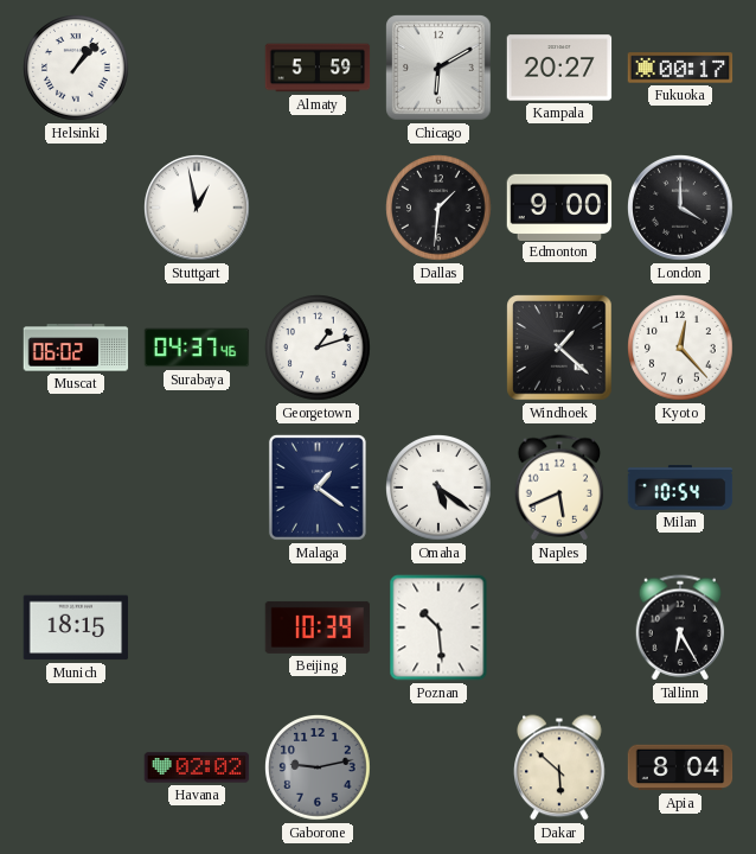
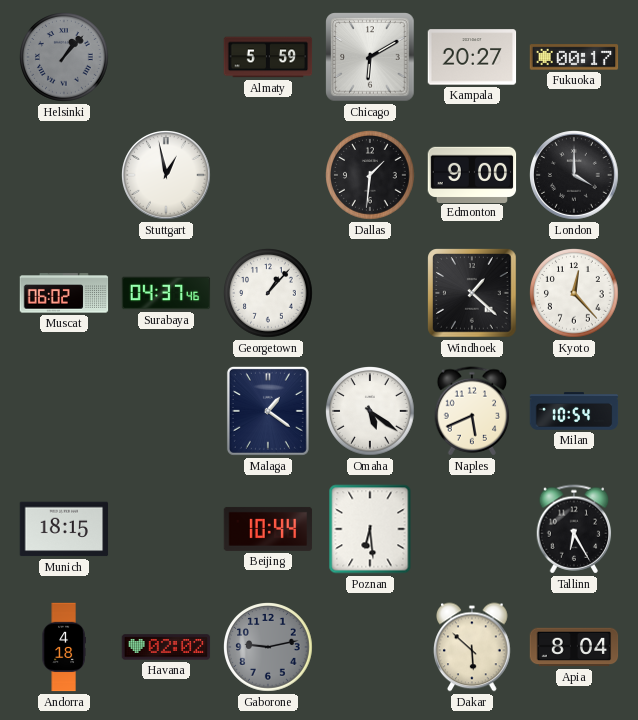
Helsinki dial: white -> grey (65, 58)
Georgetown: 1:12 -> 1:07 (269, 294)
Beijing: 10:39 -> 10:44 (268, 529)
Poznan: 10:29 -> 6:29 (370, 529)
Andorra: none -> 4:18 (64, 647)
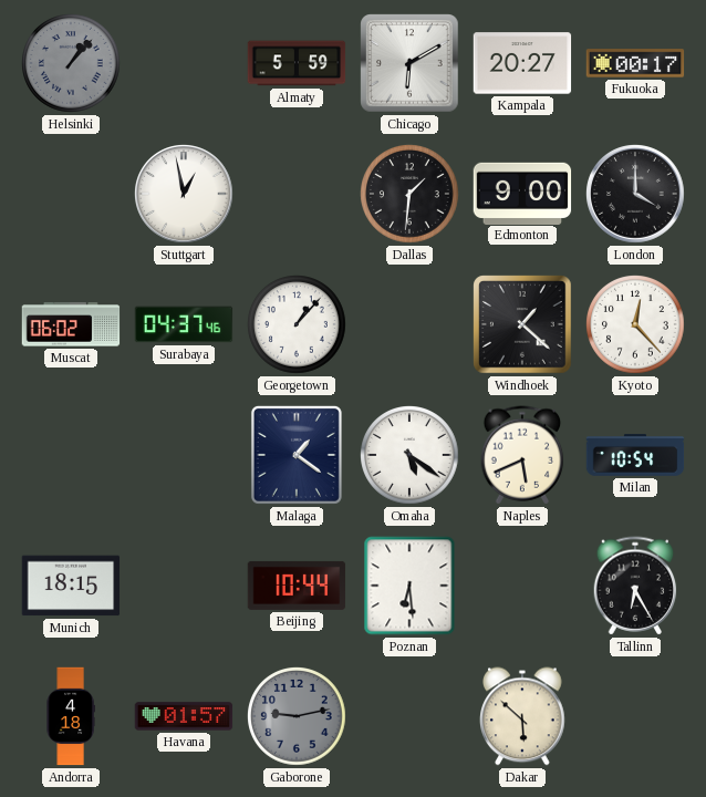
Havana: 02:02 -> 01:57 (184, 716)
Apia: 8:04 -> none (574, 647)
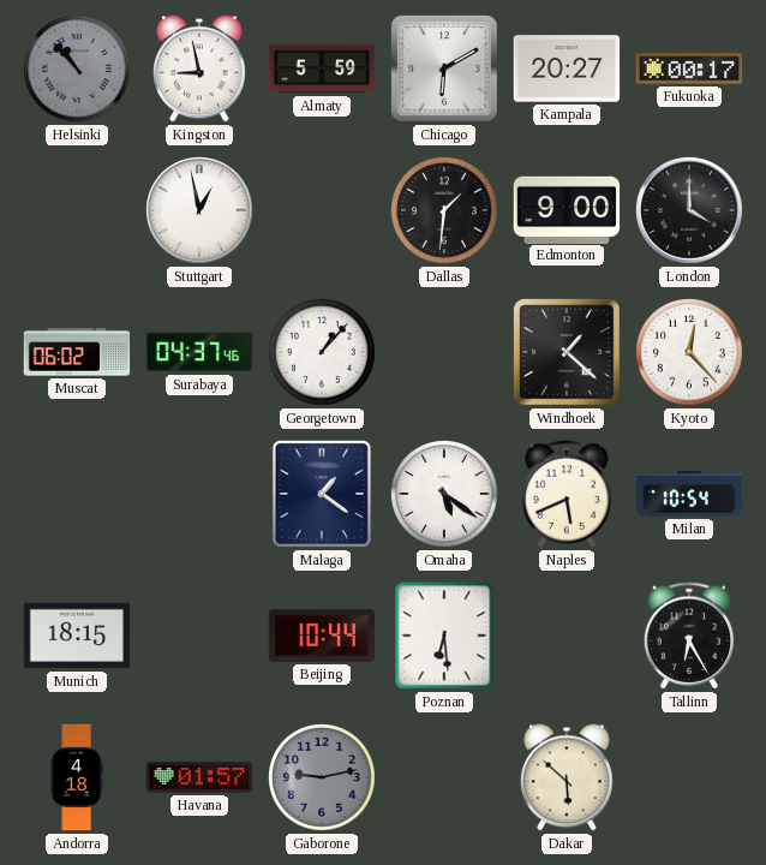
Helsinki: 1:07 -> 10:53 (78, 70)
Kingston: none -> 8:58 (199, 68)
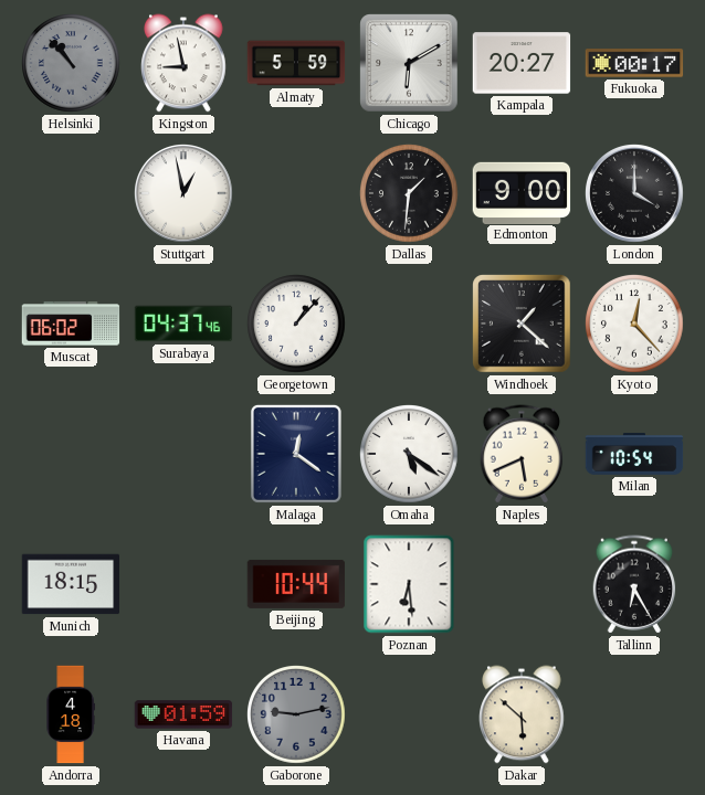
Malaga: 1:21 -> 12:21 (296, 454)
Havana: 01:57 -> 01:59 (183, 714)
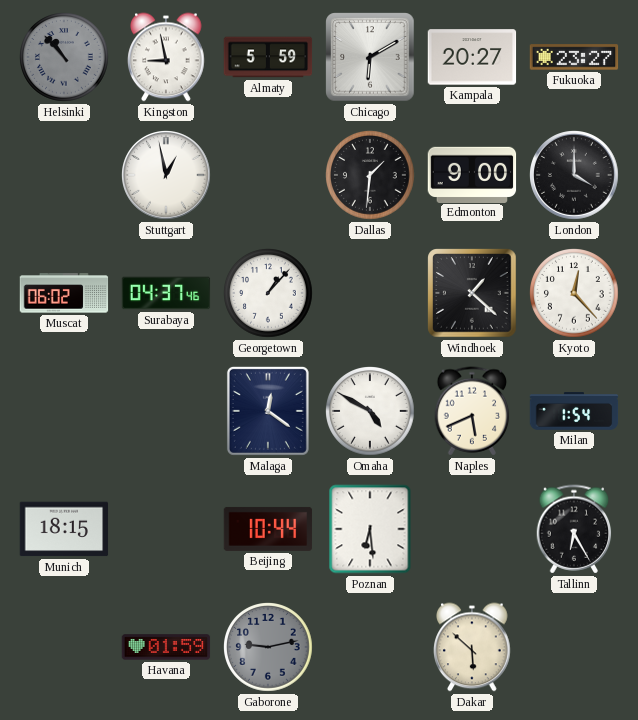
Fukuoka: 00:17 -> 23:27 (574, 57)
Omaha: 5:21 -> 4:50 (371, 412)
Milan: 10:54 -> 1:54 (574, 411)
Andorra: 4:18 -> none (71, 714)
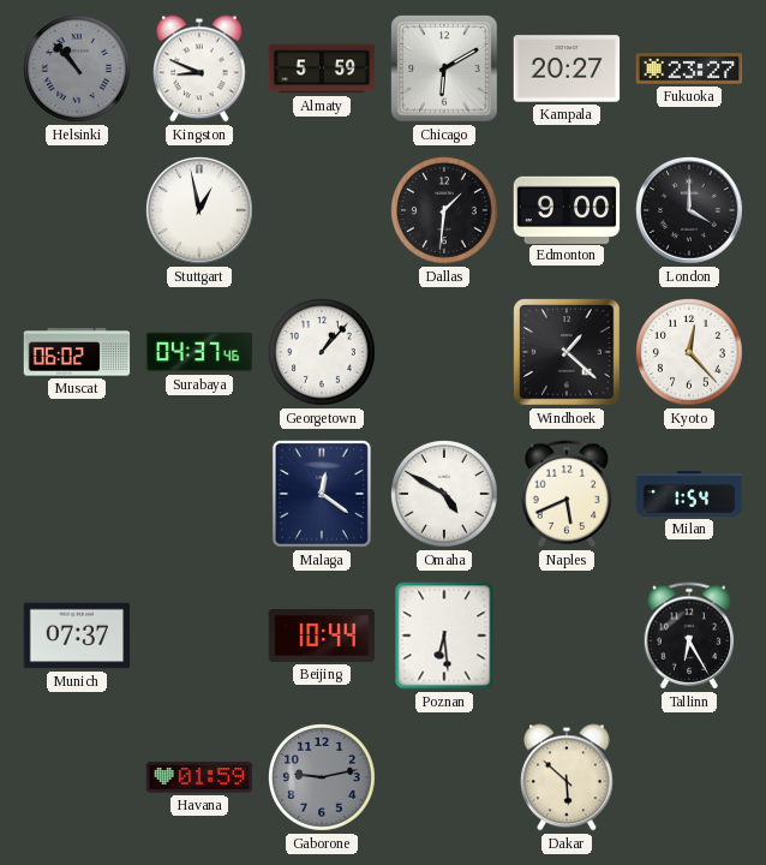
Kingston: 8:58 -> 8:49 (199, 68)
Munich: 18:15 -> 07:37 (77, 636)
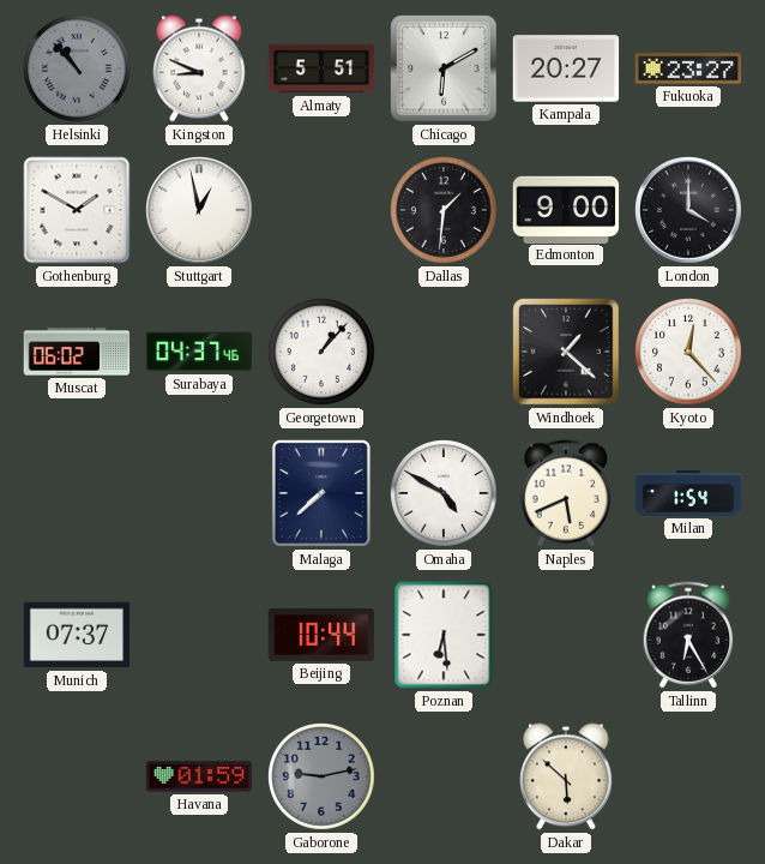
Almaty: 5:59 -> 5:51 (321, 68)
Gothenburg: none -> 1:50 (77, 210)
Malaga: 12:21 -> 7:38 (321, 493)
